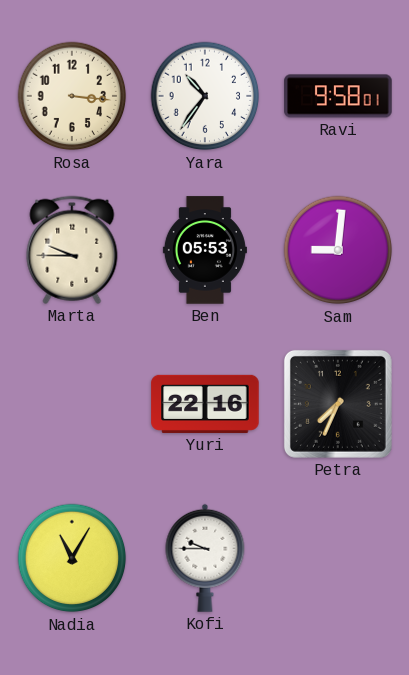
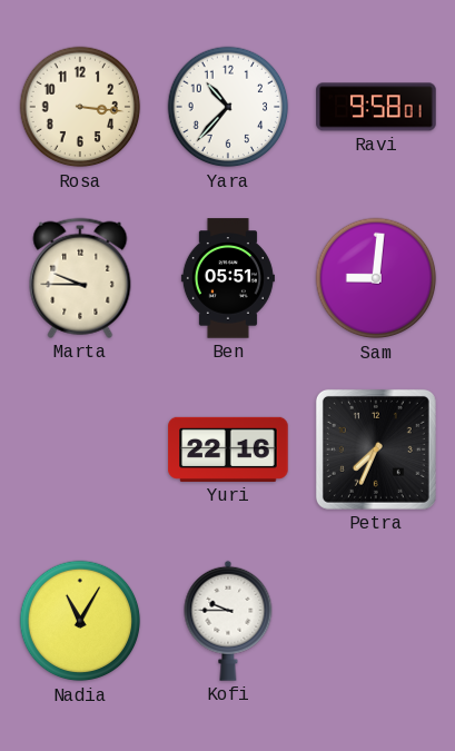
Yara: 10:36 -> 10:37 (228, 107)
Ben: 05:53 -> 05:51 (228, 278)
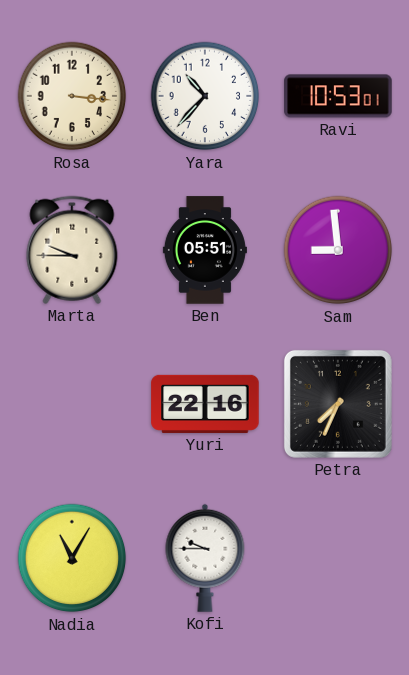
Ravi: 9:58 -> 10:53 (338, 96)
Sam: 9:01 -> 8:59 (338, 250)
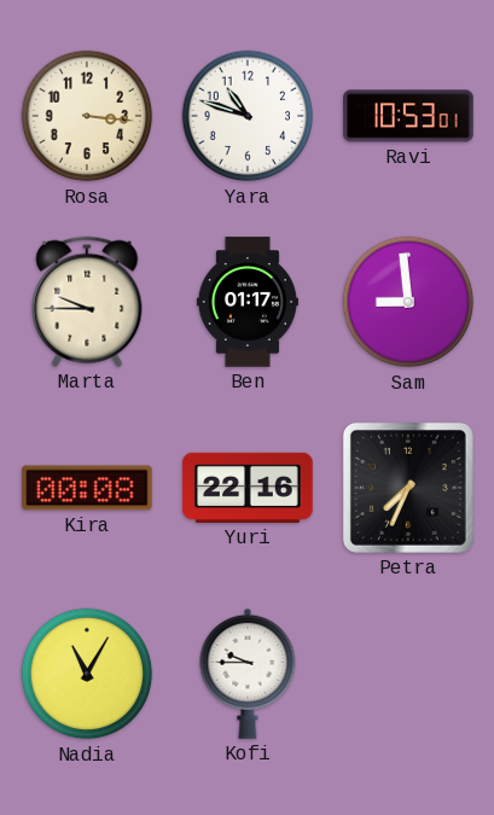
Yara: 10:37 -> 10:48 (248, 116)
Ben: 05:51 -> 01:17 (248, 302)
Kira: none -> 00:08 (87, 488)
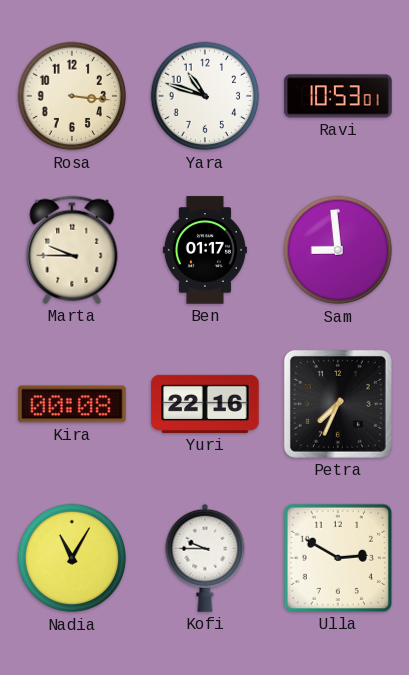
Ulla: none -> 2:50 (338, 558)
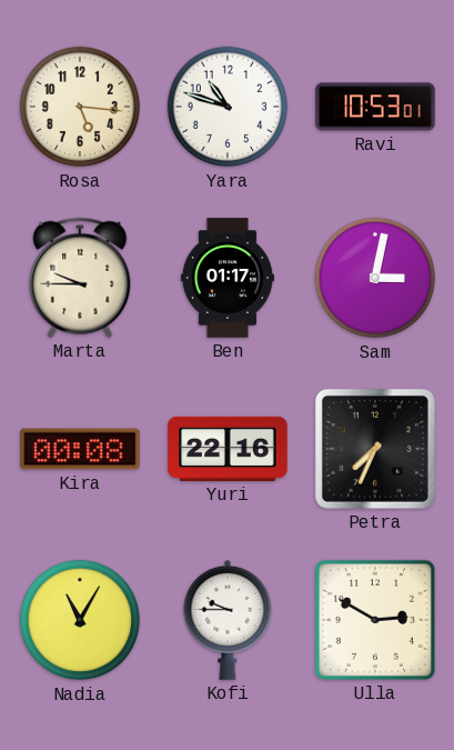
Rosa: 3:16 -> 5:16 (80, 107)
Sam: 8:59 -> 3:02 (375, 278)
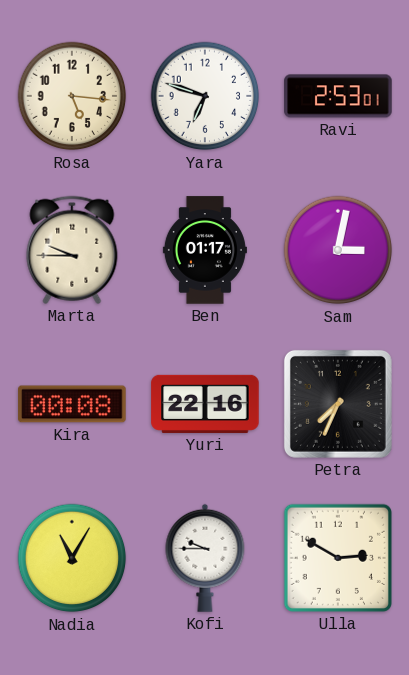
Yara: 10:48 -> 6:48 (205, 96)
Ravi: 10:53 -> 2:53 (338, 96)
